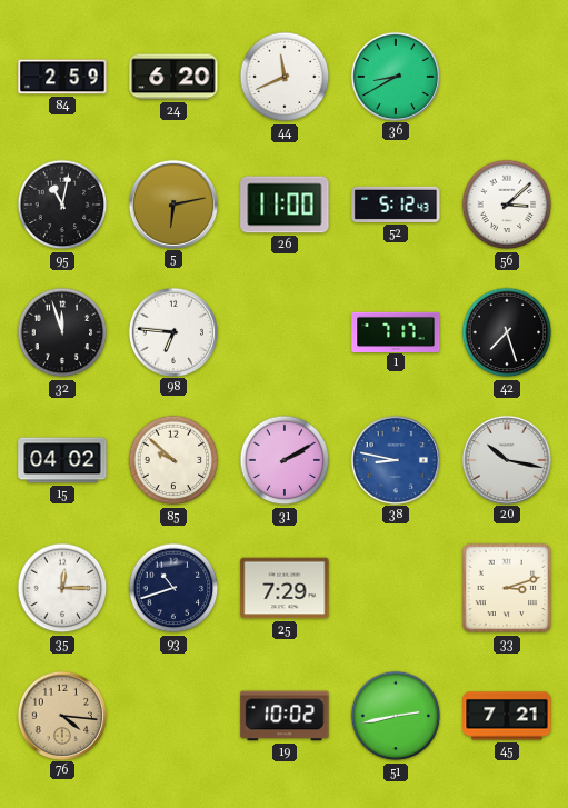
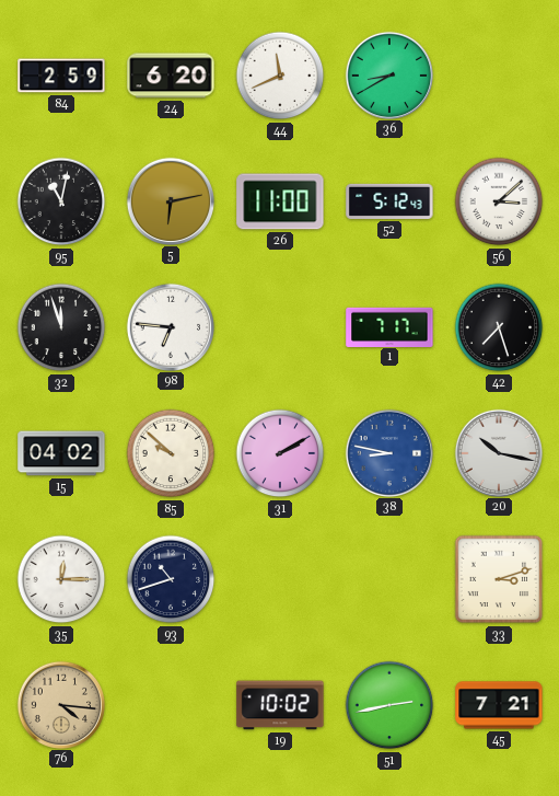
25: 7:29 -> none (285, 588)
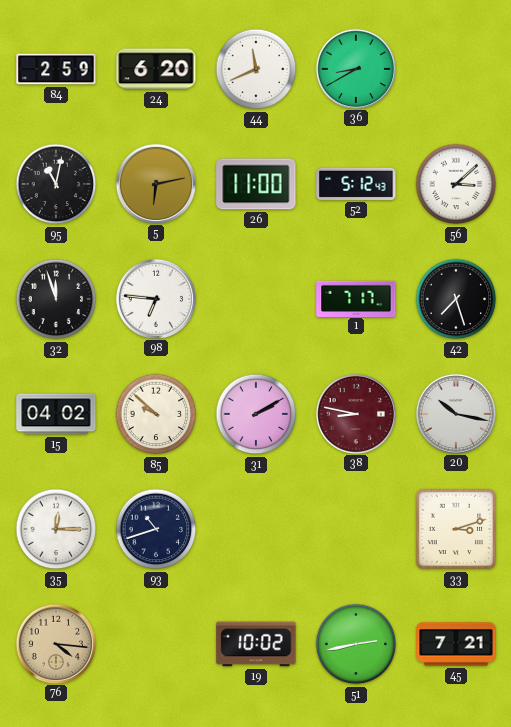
38 dial: blue -> burgundy (355, 413)
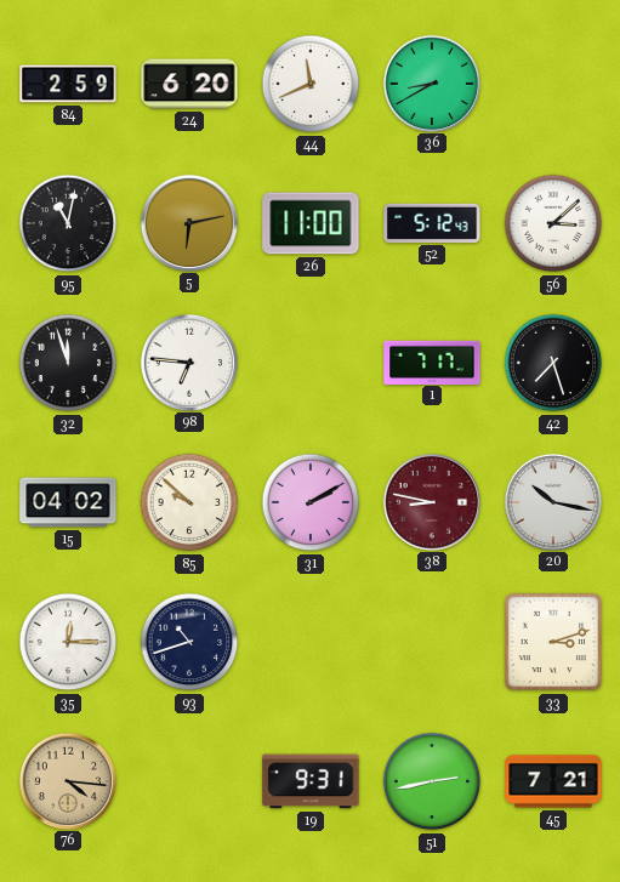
19: 10:02 -> 9:31 (311, 781)
